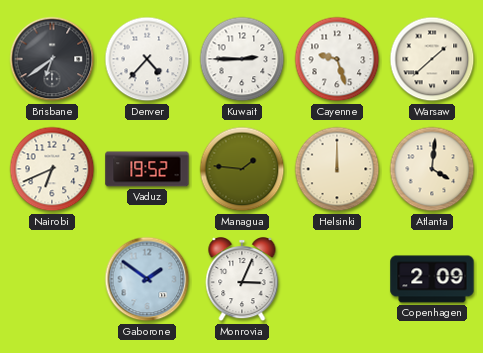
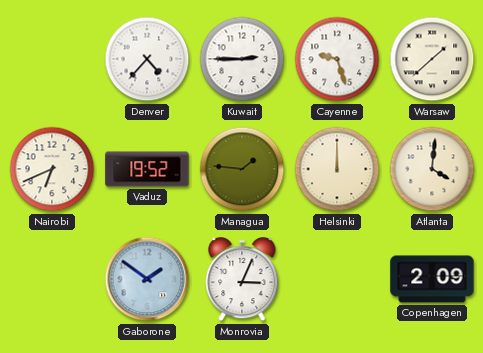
Brisbane: 6:39 -> none (52, 59)
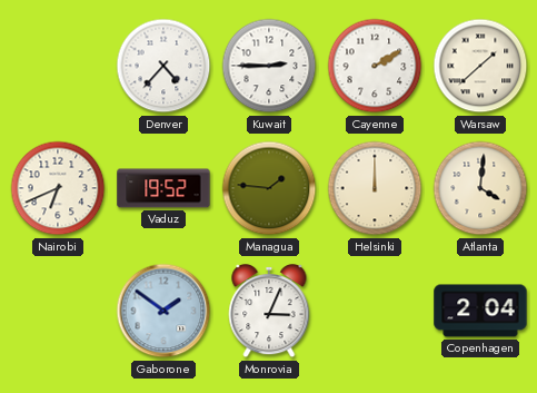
Cayenne: 9:27 -> 2:10 (375, 66)
Copenhagen: 2:09 -> 2:04 (480, 311)
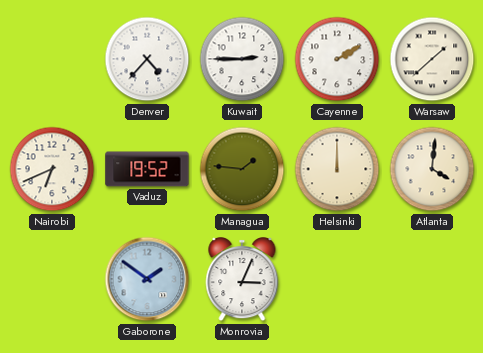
Copenhagen: 2:04 -> none (480, 311)
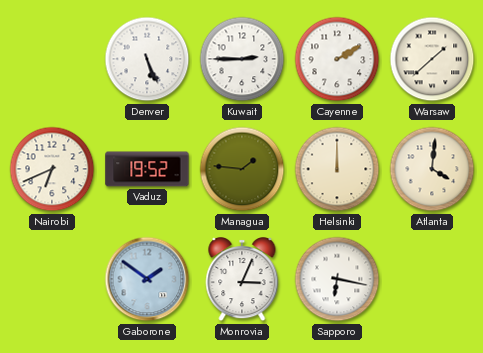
Denver: 4:37 -> 5:26 (147, 59)
Sapporo: none -> 6:17 (337, 279)
